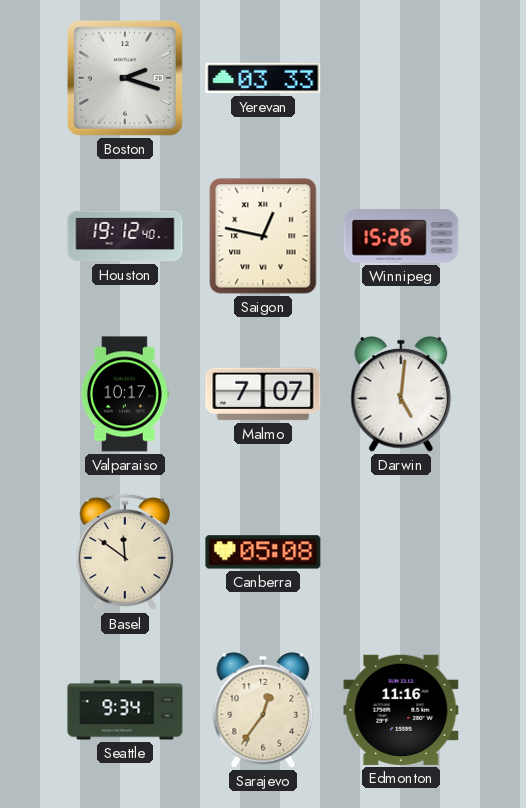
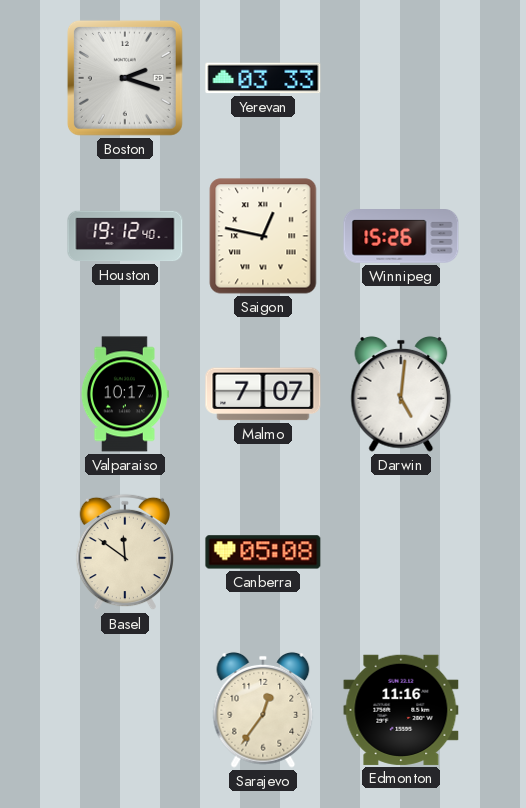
Seattle: 9:34 -> none (125, 710)
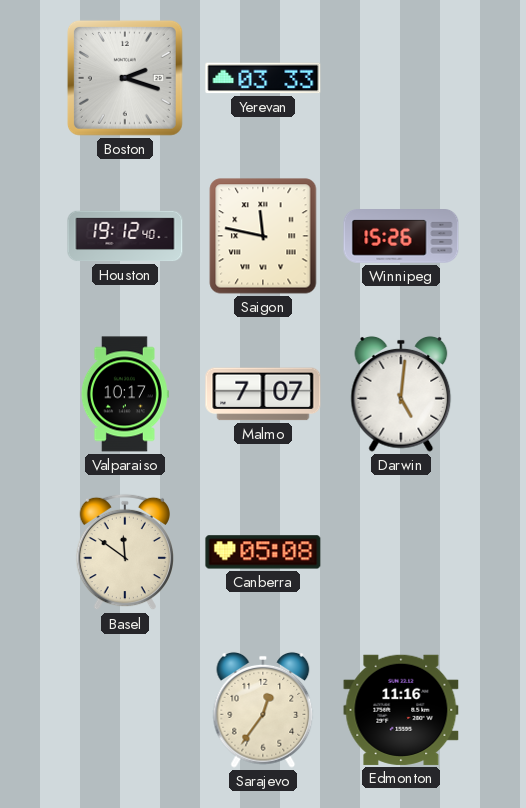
Saigon: 12:47 -> 11:47 (263, 236)
